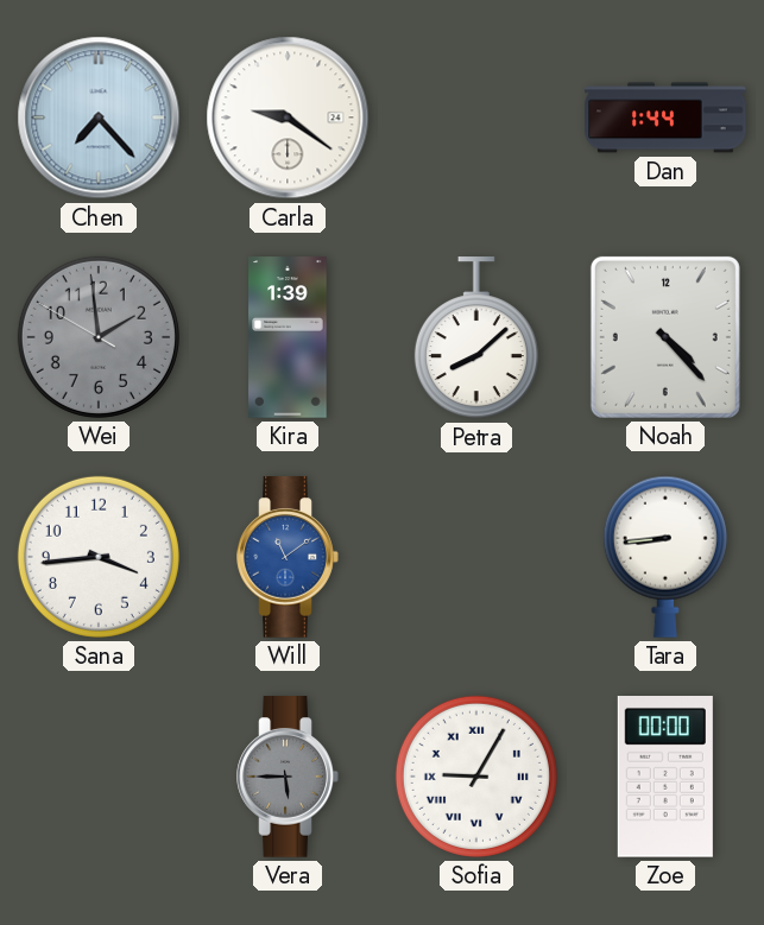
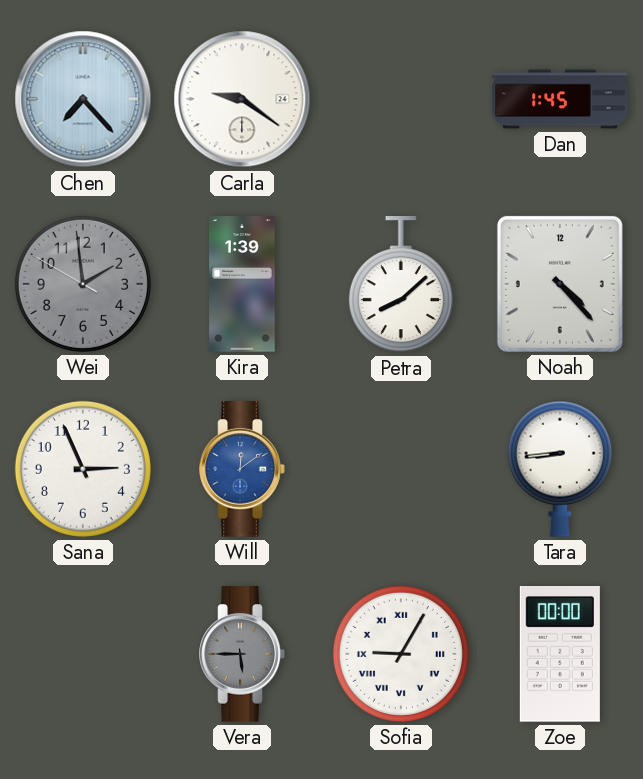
Dan: 1:44 -> 1:45 (560, 99)
Sana: 3:44 -> 2:56 (83, 469)
Will: 11:09 -> 12:09 (242, 469)
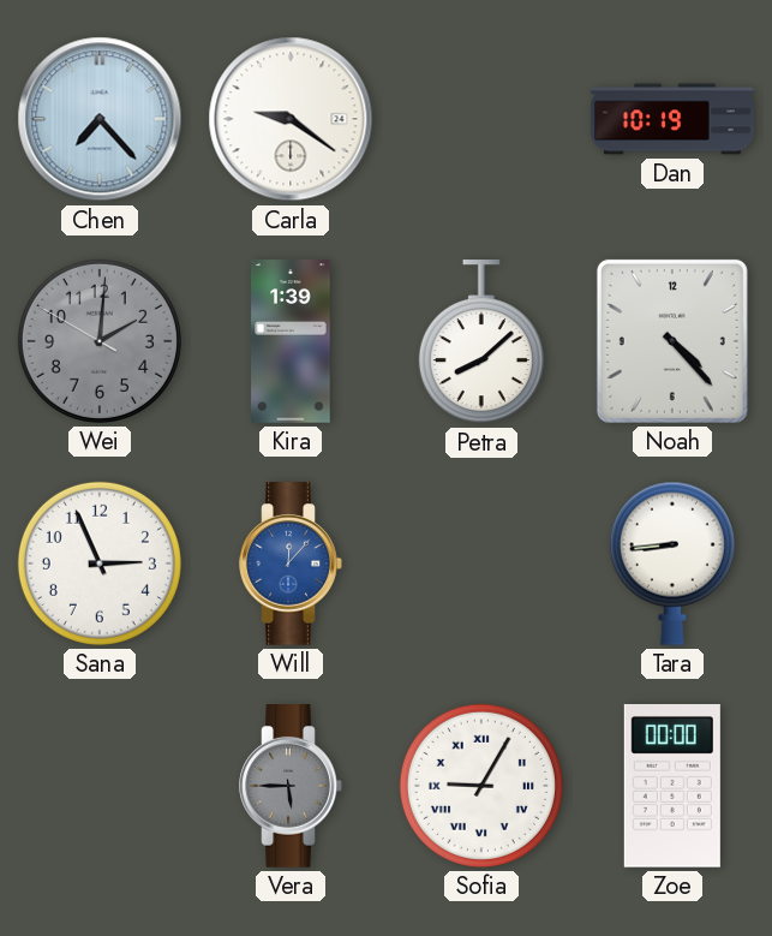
Dan: 1:45 -> 10:19 (672, 119)
Wei: 1:58 -> 2:00 (100, 341)
Will: 12:09 -> 12:07 (291, 564)
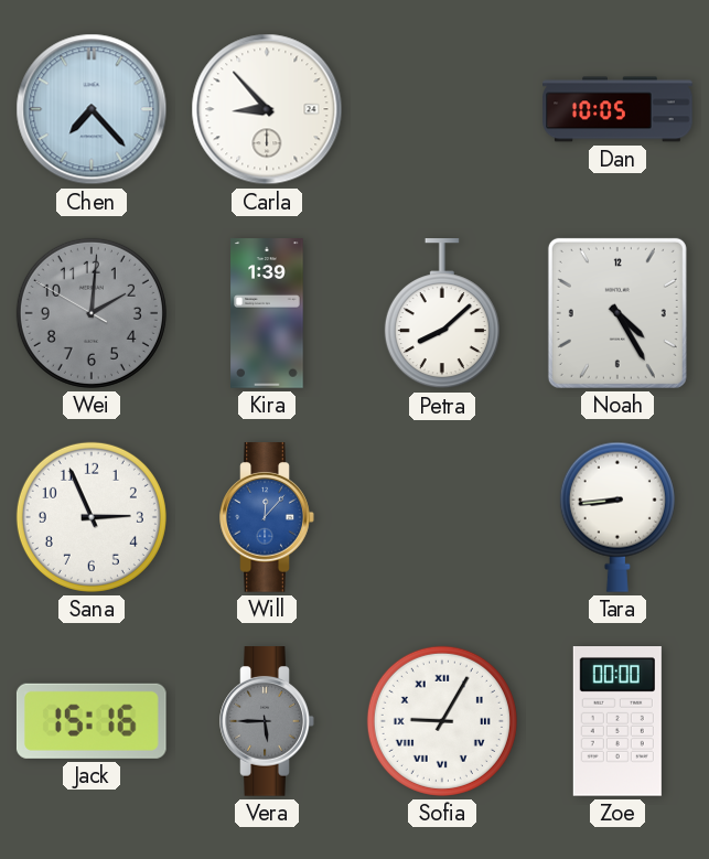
Carla: 9:21 -> 8:53 (267, 109)
Dan: 10:19 -> 10:05 (617, 109)
Noah: 4:23 -> 4:25 (617, 313)
Jack: none -> 15:16 (92, 721)
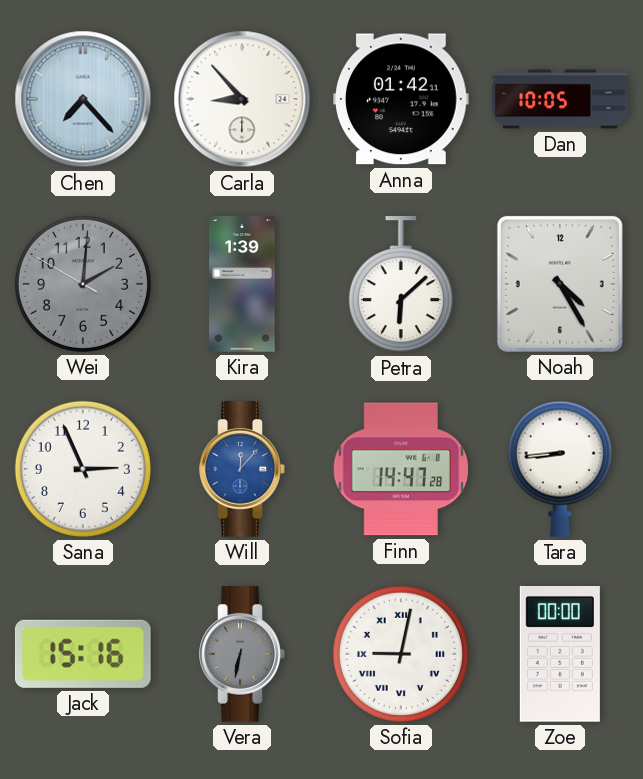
Anna: none -> 01:42 (401, 99)
Petra: 8:08 -> 6:08 (401, 285)
Finn: none -> 14:47 (401, 469)
Vera: 5:45 -> 6:32 (242, 654)
Sofia: 9:05 -> 9:02 (401, 654)
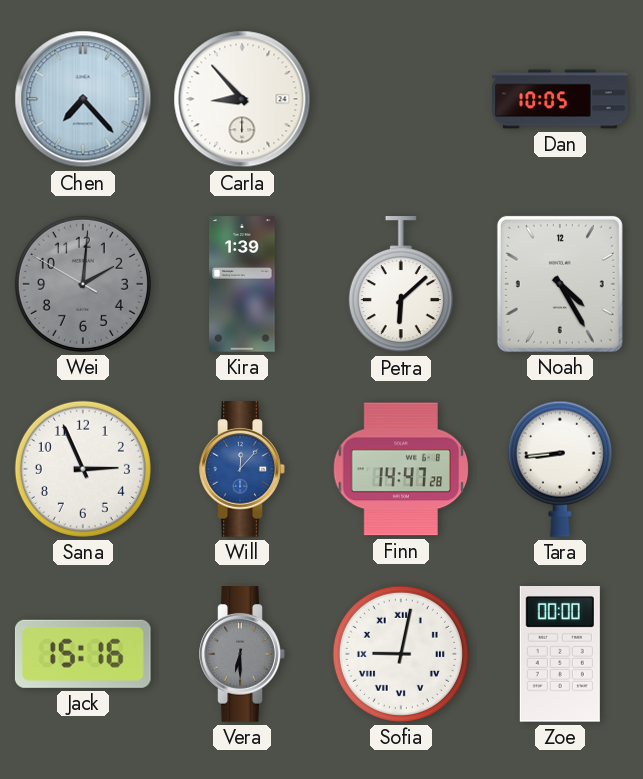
Anna: 01:42 -> none (401, 99)
Vera: 6:32 -> 6:30 (242, 654)
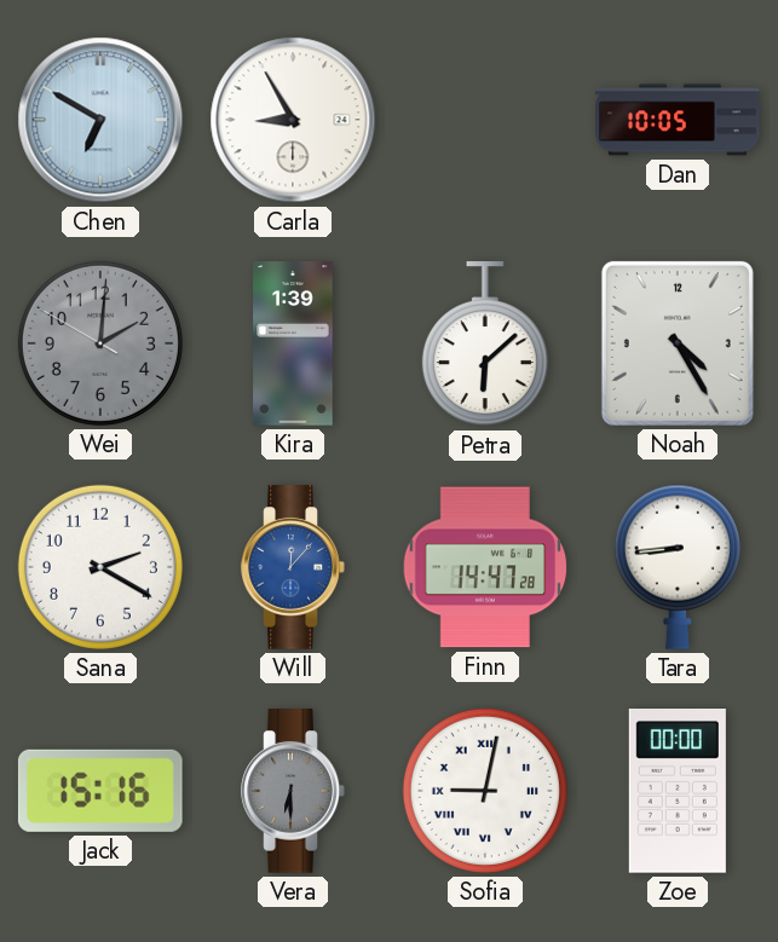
Chen: 7:23 -> 6:50 (100, 120)
Carla: 8:53 -> 8:55 (293, 120)
Sana: 2:56 -> 2:20 (100, 567)
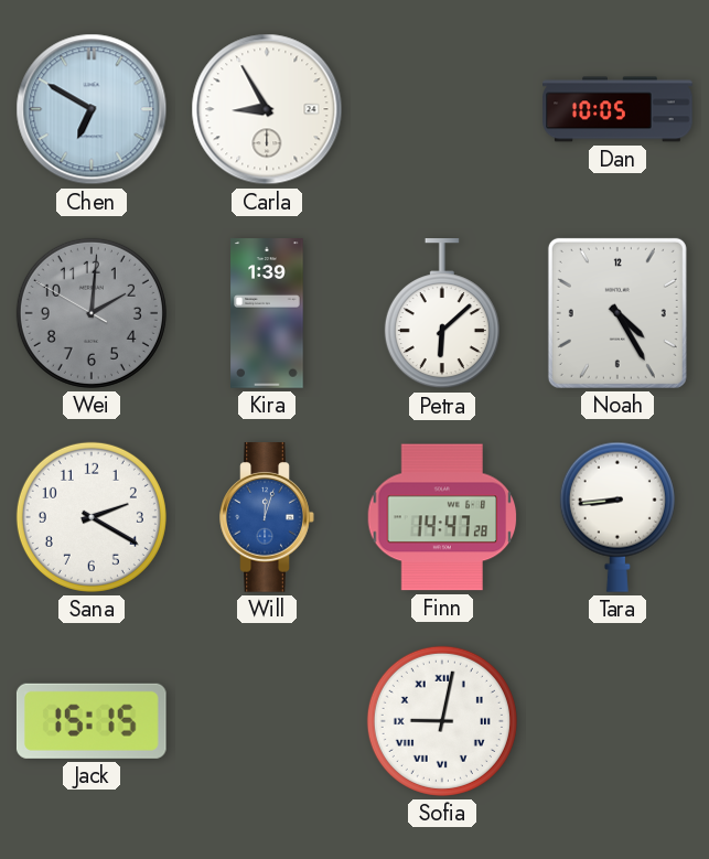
Will: 12:07 -> 12:03 (267, 517)
Jack: 15:16 -> 15:15 (92, 721)
Vera: 6:30 -> none (293, 791)
Zoe: 00:00 -> none (678, 792)
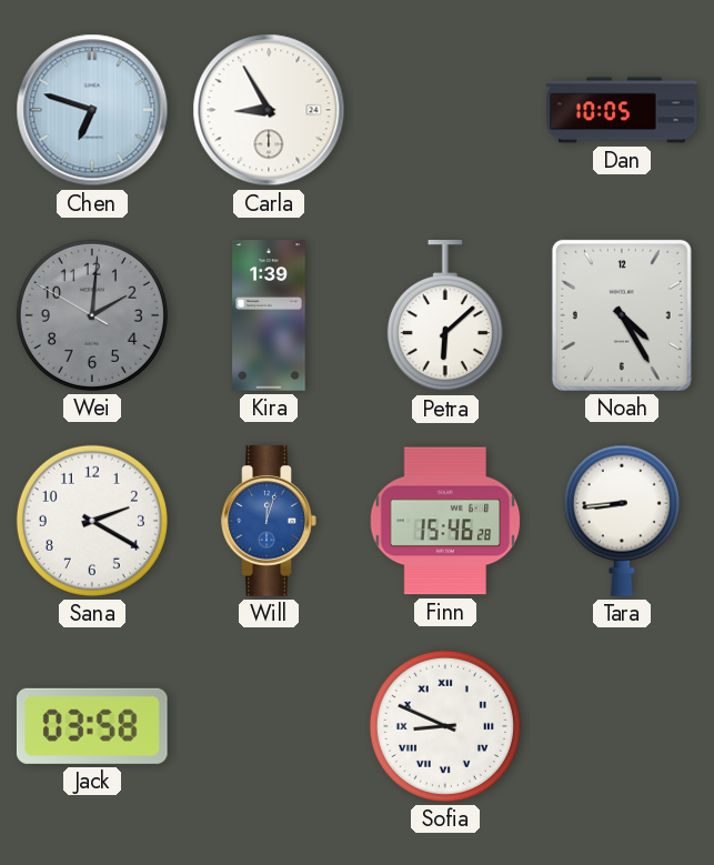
Chen: 6:50 -> 6:48 (92, 110)
Finn: 14:47 -> 15:46 (445, 521)
Jack: 15:15 -> 03:58 (92, 726)
Sofia: 9:02 -> 8:49 (445, 726)
